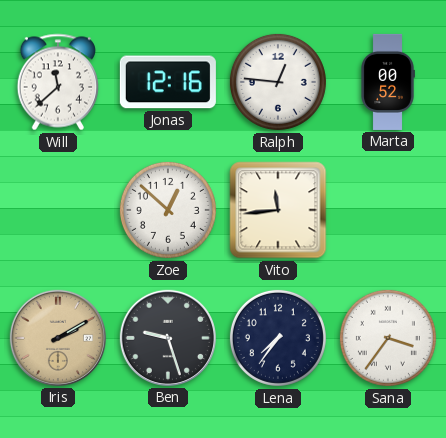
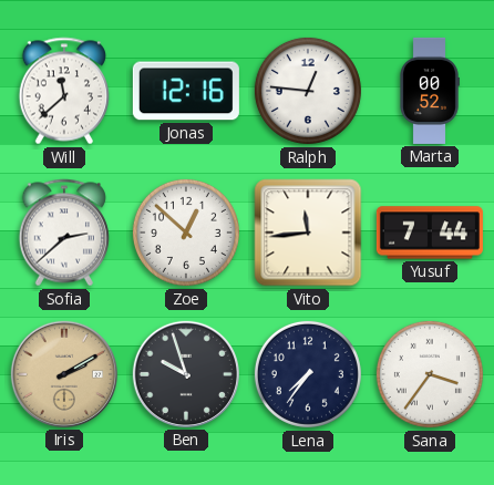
Sofia: none -> 2:38 (63, 233)
Yusuf: none -> 7:44 (430, 233)
Ben: 9:27 -> 9:57 (186, 374)
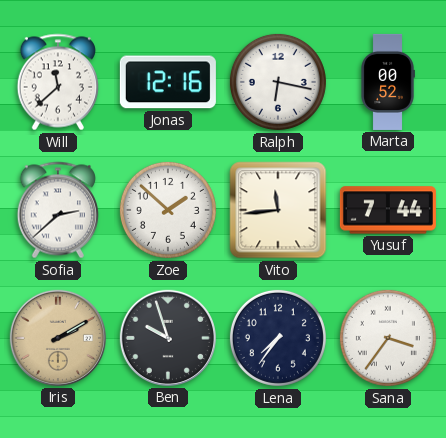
Ralph: 12:46 -> 6:17 (278, 82)
Zoe: 12:52 -> 1:52 (168, 210)
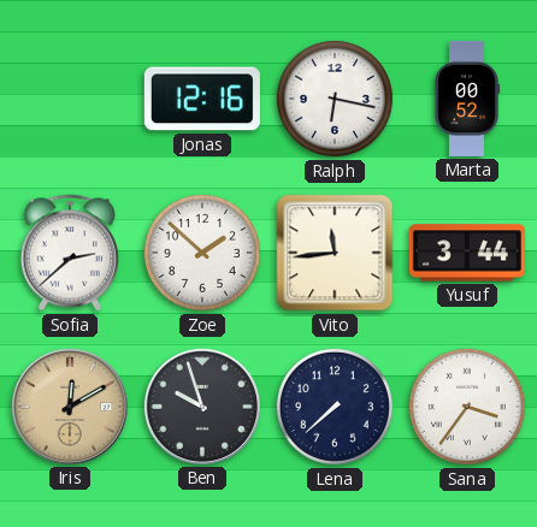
Will: 11:38 -> none (57, 82)
Yusuf: 7:44 -> 3:44 (467, 253)
Iris: 2:10 -> 12:10 (70, 407)
Lena: 7:36 -> 7:38 (335, 407)
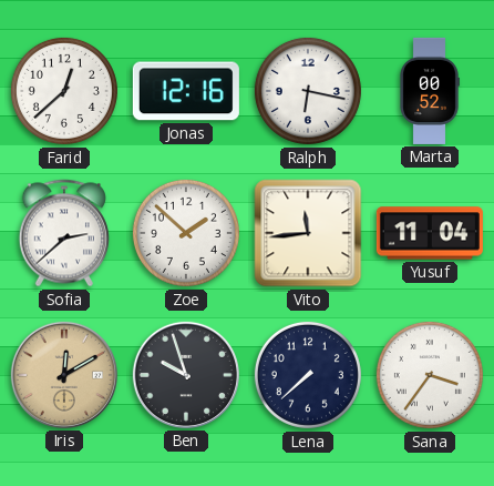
Farid: none -> 12:38 (64, 91)
Yusuf: 3:44 -> 11:04 (430, 233)
